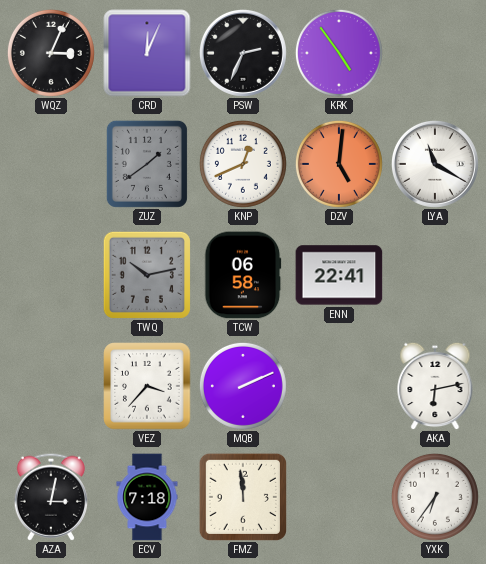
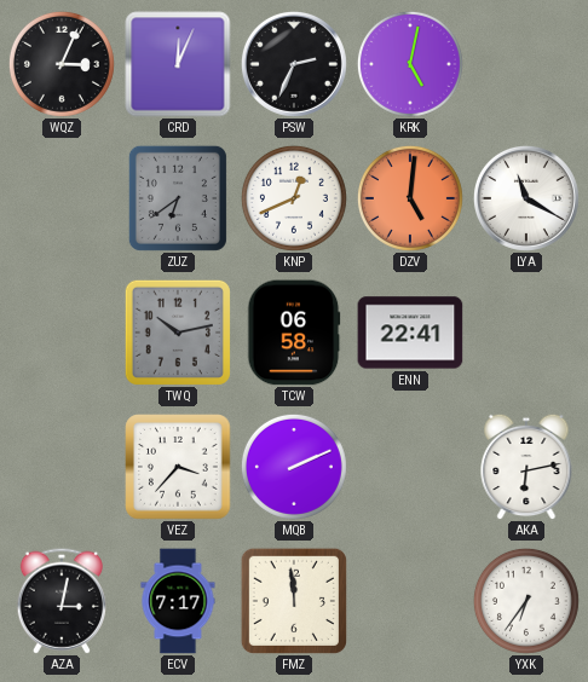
KRK: 4:54 -> 5:02 (410, 64)
ZUZ: 1:39 -> 6:39 (178, 198)
ECV: 7:18 -> 7:17 (178, 601)
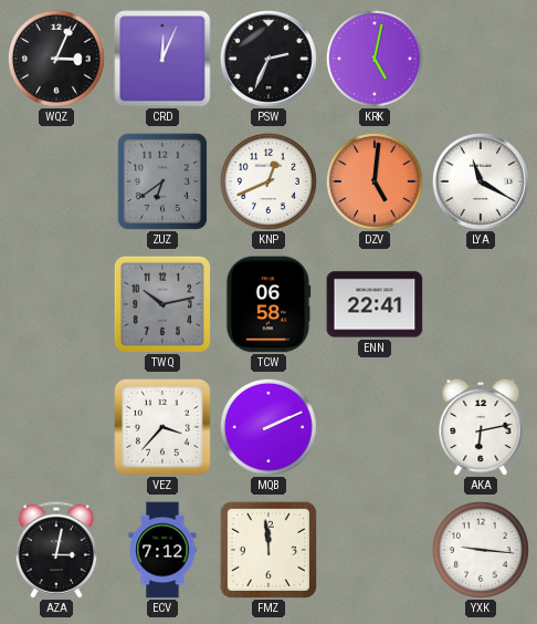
ECV: 7:17 -> 7:12 (162, 550)
YXK: 6:36 -> 9:16 (481, 550)
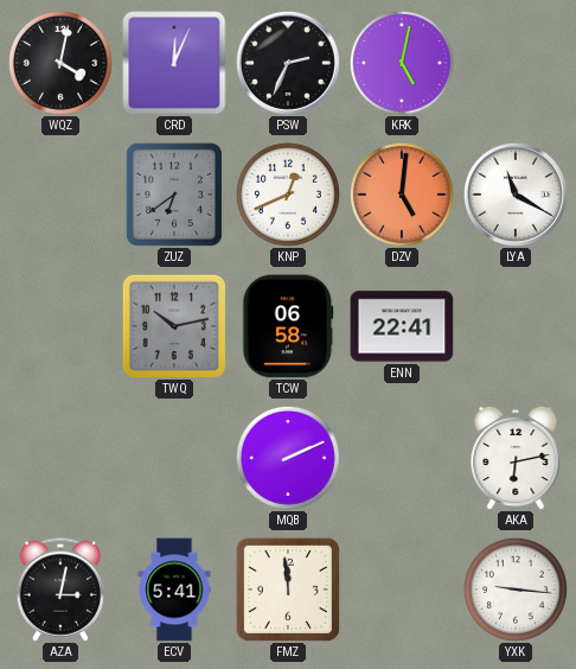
WQZ: 3:04 -> 4:02 (60, 63)
VEZ: 3:37 -> none (162, 427)
ECV: 7:12 -> 5:41 (174, 590)
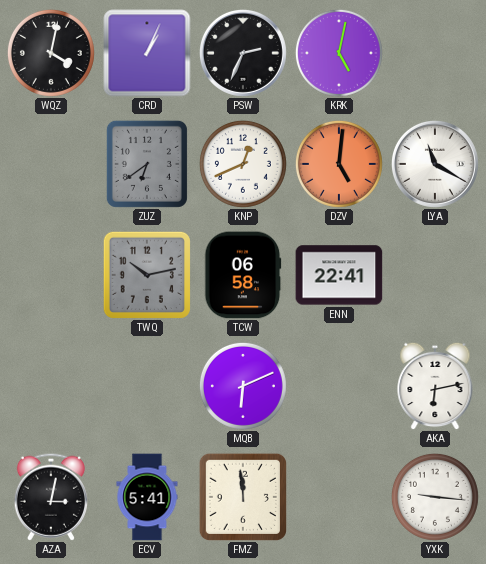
CRD: 12:04 -> 1:04 (147, 53)
MQB: 2:11 -> 6:11 (243, 386)
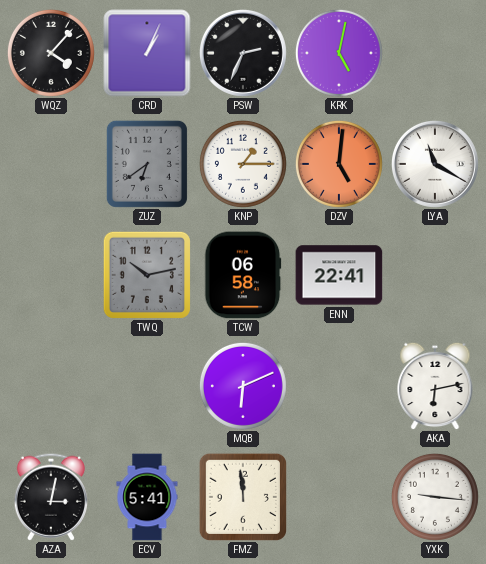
WQZ: 4:02 -> 4:07 (51, 53)
KNP: 12:41 -> 1:15 (243, 164)
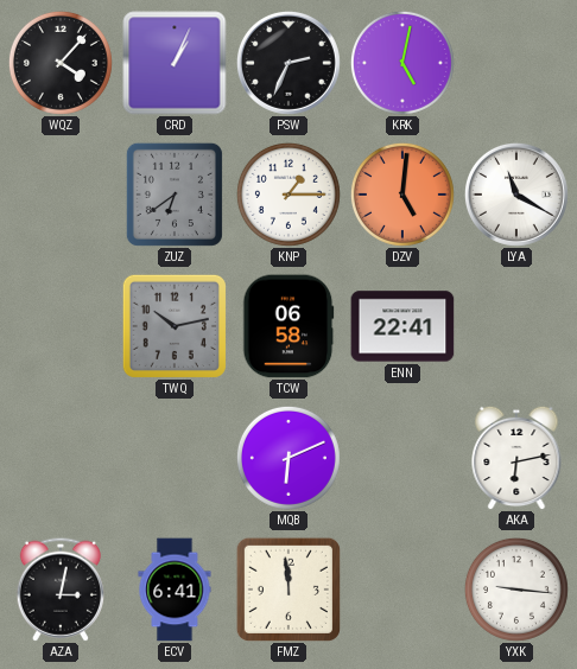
ECV: 5:41 -> 6:41 (175, 590)
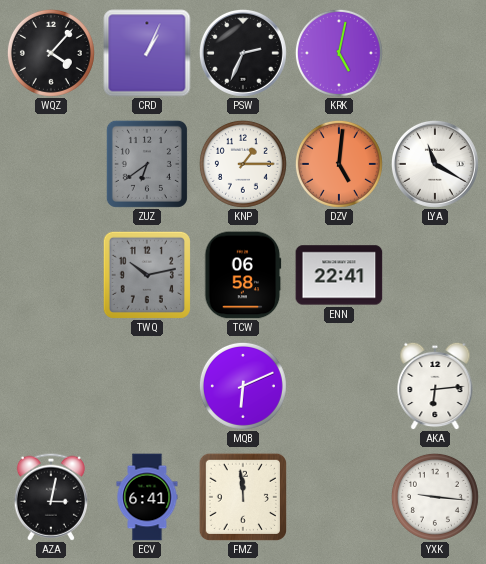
AKA: 6:13 -> 6:14 (435, 386)
